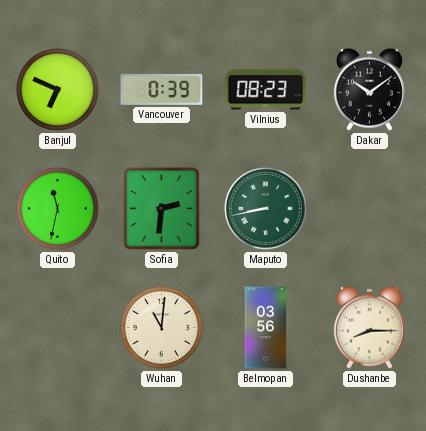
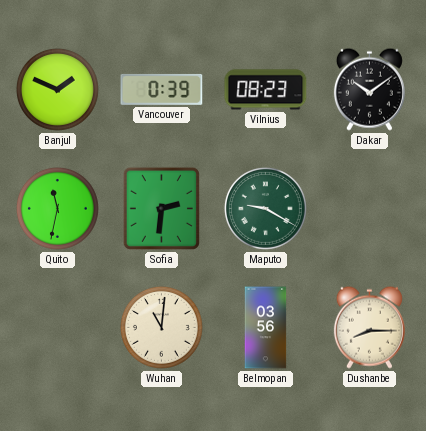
Banjul: 6:49 -> 1:49 (57, 89)
Maputo: 8:43 -> 9:20 (265, 208)
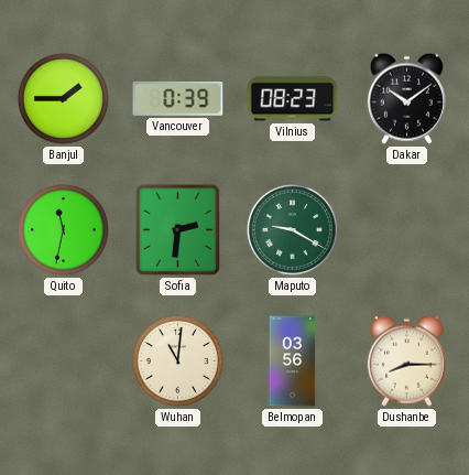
Banjul: 1:49 -> 1:45 (63, 98)
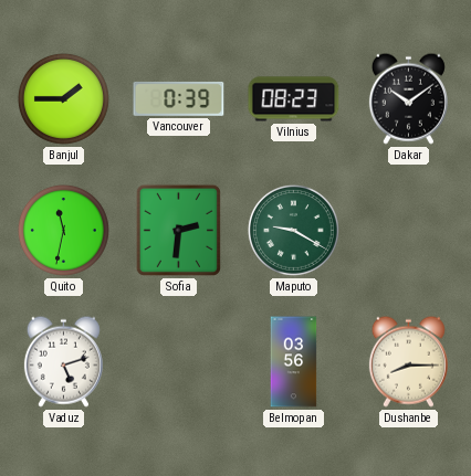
Vaduz: none -> 5:12 (63, 361)
Wuhan: 11:01 -> none (177, 360)
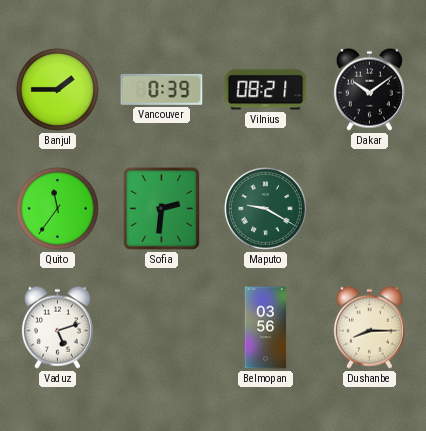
Vilnius: 08:23 -> 08:21 (266, 90)
Quito: 11:32 -> 11:36 (57, 208)
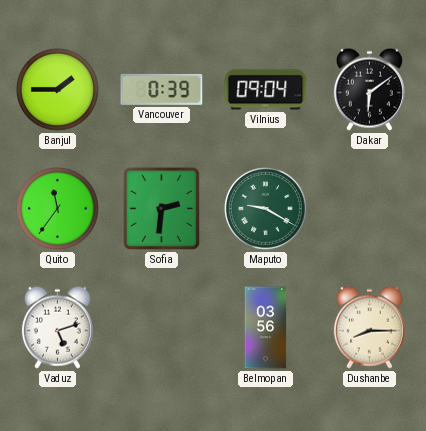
Vilnius: 08:21 -> 09:04 (266, 90)
Dakar: 10:09 -> 6:09 (369, 89)
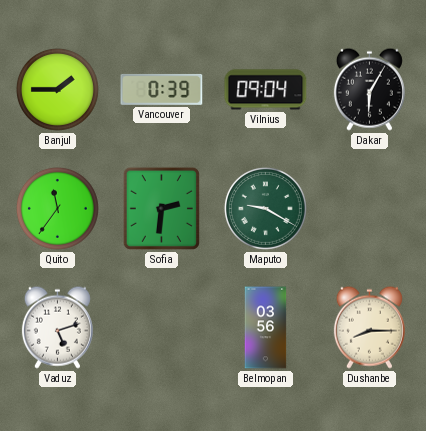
Dakar: 6:09 -> 6:05 (369, 89)
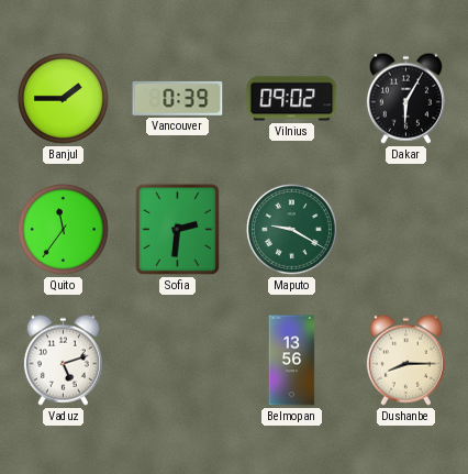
Vilnius: 09:04 -> 09:02 (292, 99)
Belmopan: 03:56 -> 13:56 (292, 361)
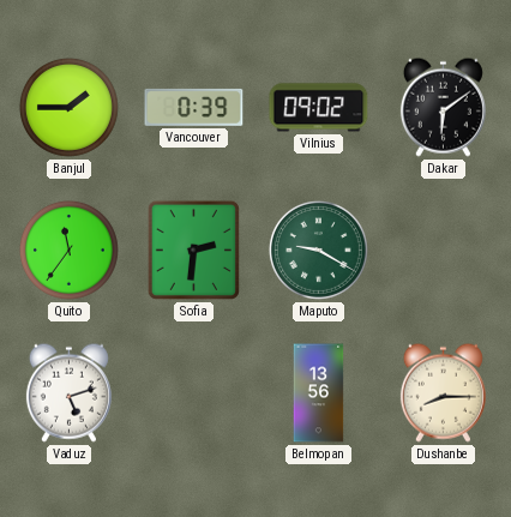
Dakar: 6:05 -> 6:09 (443, 107)
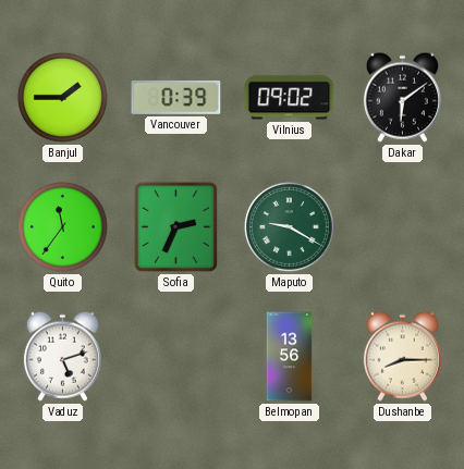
Sofia: 2:31 -> 2:34 (175, 226)
